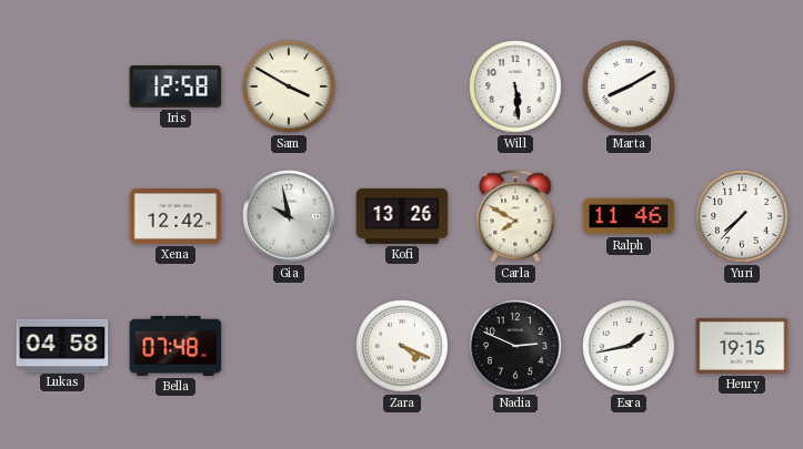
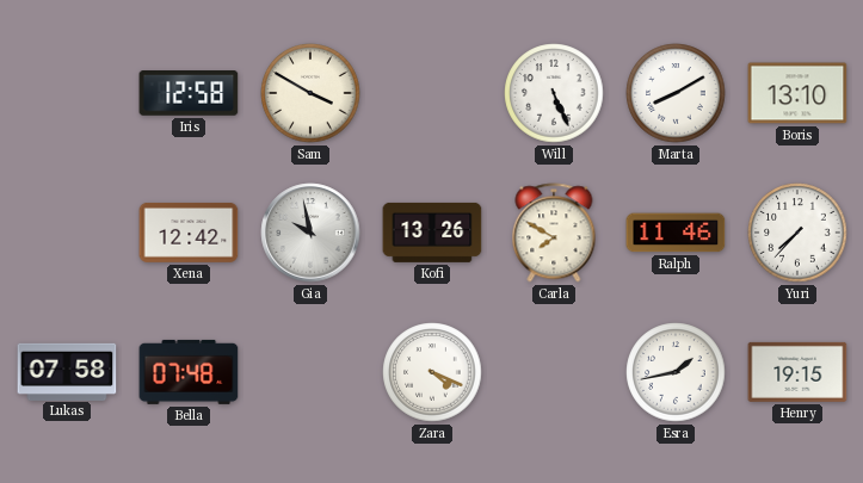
Will: 5:29 -> 5:26 (554, 93)
Boris: none -> 13:10 (797, 93)
Lukas: 04:58 -> 07:58 (67, 371)
Nadia: 2:49 -> none (515, 346)
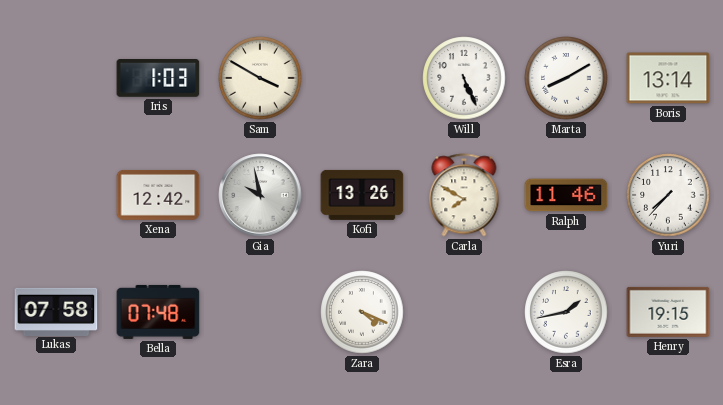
Iris: 12:58 -> 1:03 (158, 78)
Boris: 13:10 -> 13:14 (668, 78)
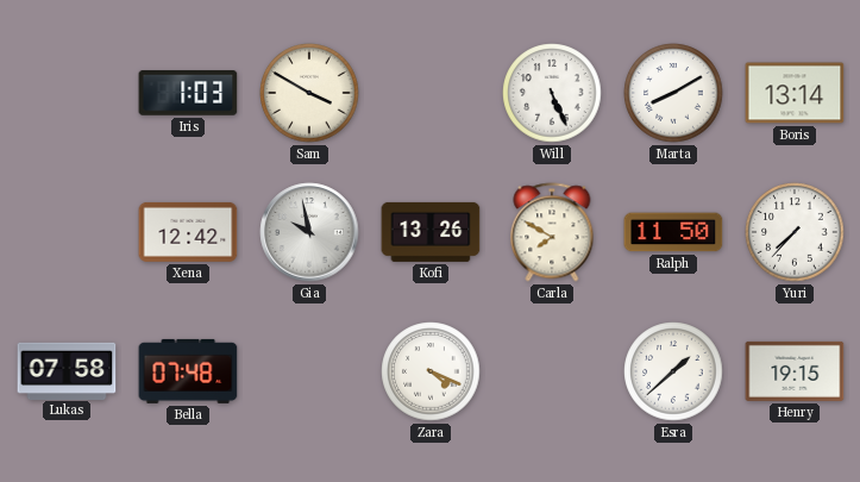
Ralph: 11:46 -> 11:50 (673, 232)
Esra: 1:43 -> 1:38 (673, 371)
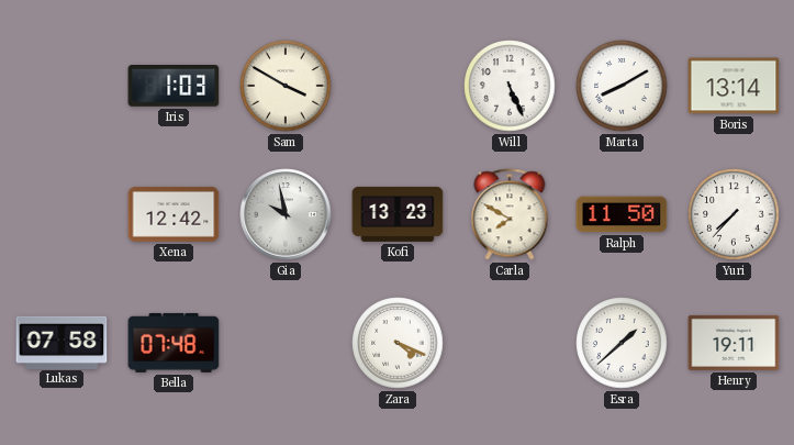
Kofi: 13:26 -> 13:23 (398, 214)
Henry: 19:15 -> 19:11 (734, 343)
